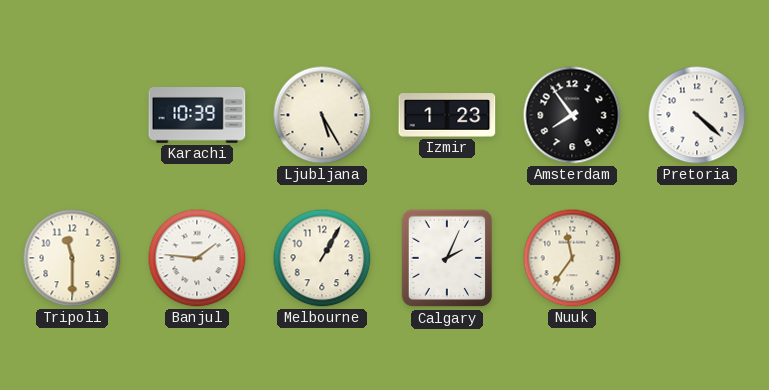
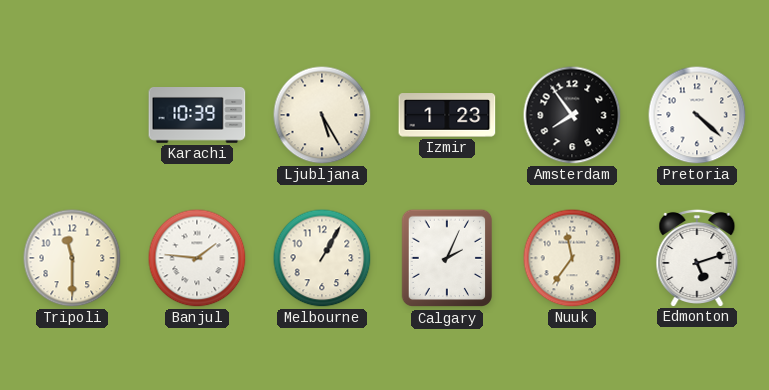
Edmonton: none -> 5:12 (697, 257)
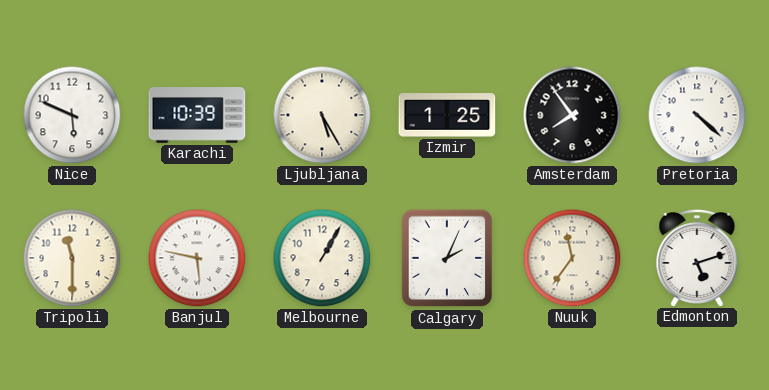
Nice: none -> 5:49 (72, 115)
Izmir: 1:23 -> 1:25 (447, 115)
Banjul: 1:46 -> 5:47 (197, 258)
